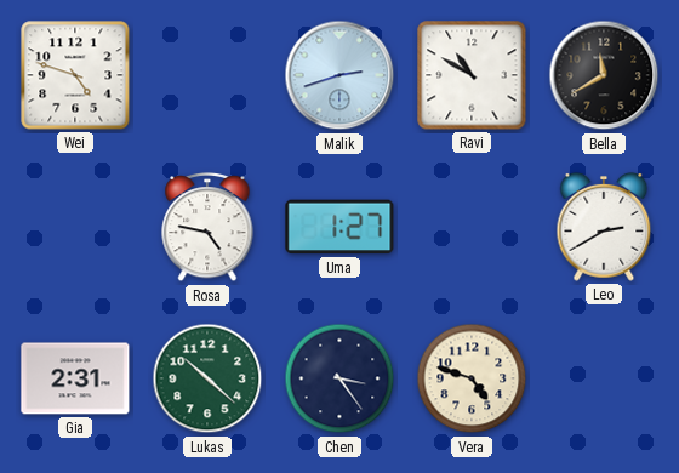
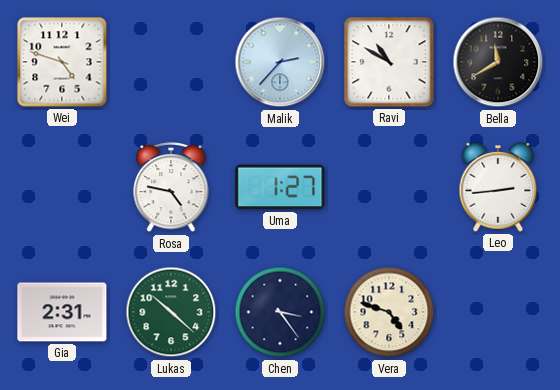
Malik: 2:42 -> 2:37 (280, 62)
Leo: 2:40 -> 2:44 (498, 187)
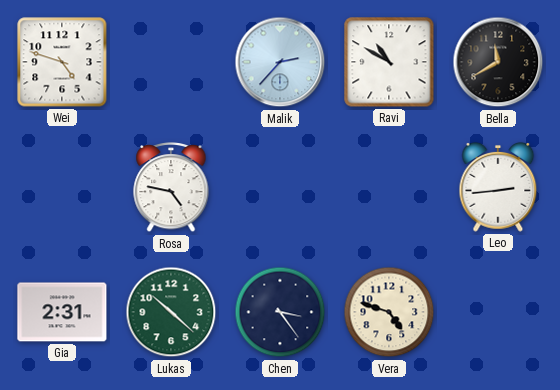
Uma: 1:27 -> none (280, 187)
